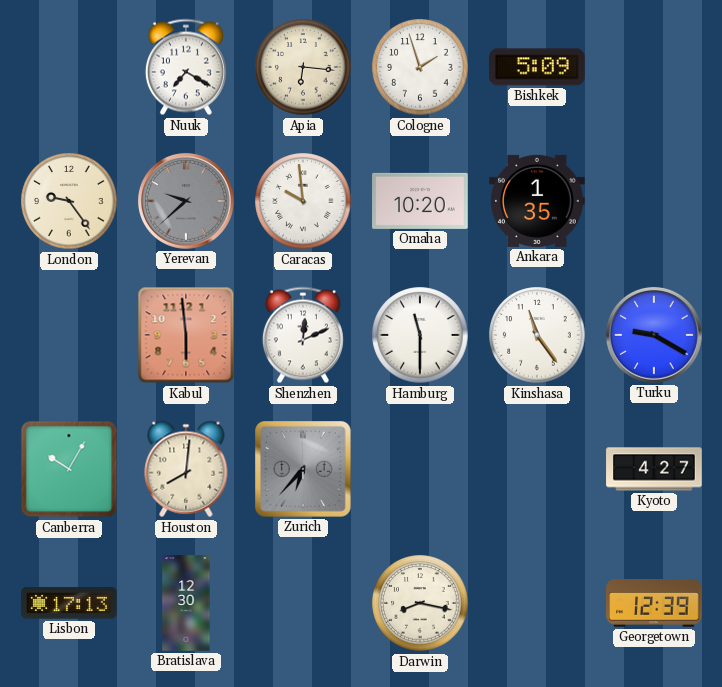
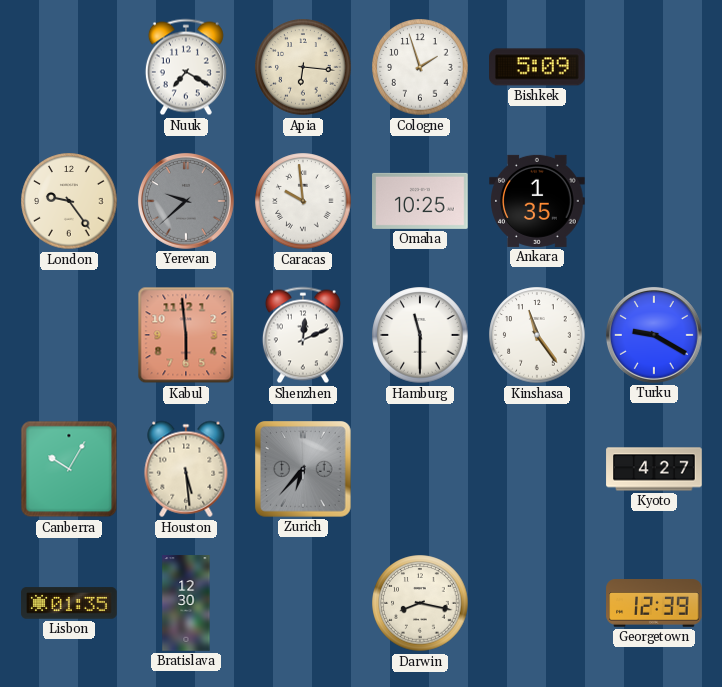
Omaha: 10:20 -> 10:25 (420, 201)
Houston: 8:01 -> 5:29 (186, 469)
Lisbon: 17:13 -> 01:35 (69, 603)
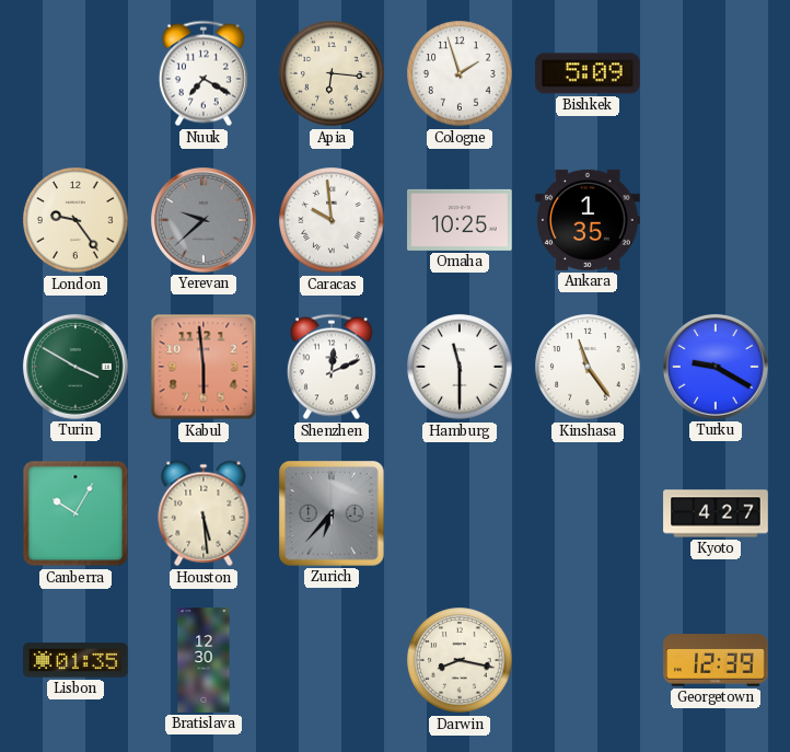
Turin: none -> 3:50 (75, 367)
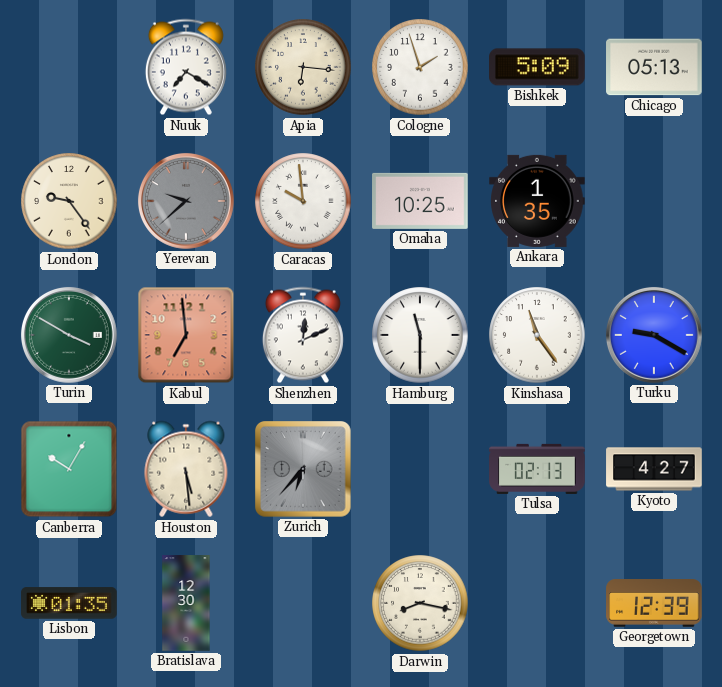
Chicago: none -> 05:13 (654, 67)
Kabul: 5:59 -> 6:59 (186, 335)
Tulsa: none -> 02:13 (537, 469)
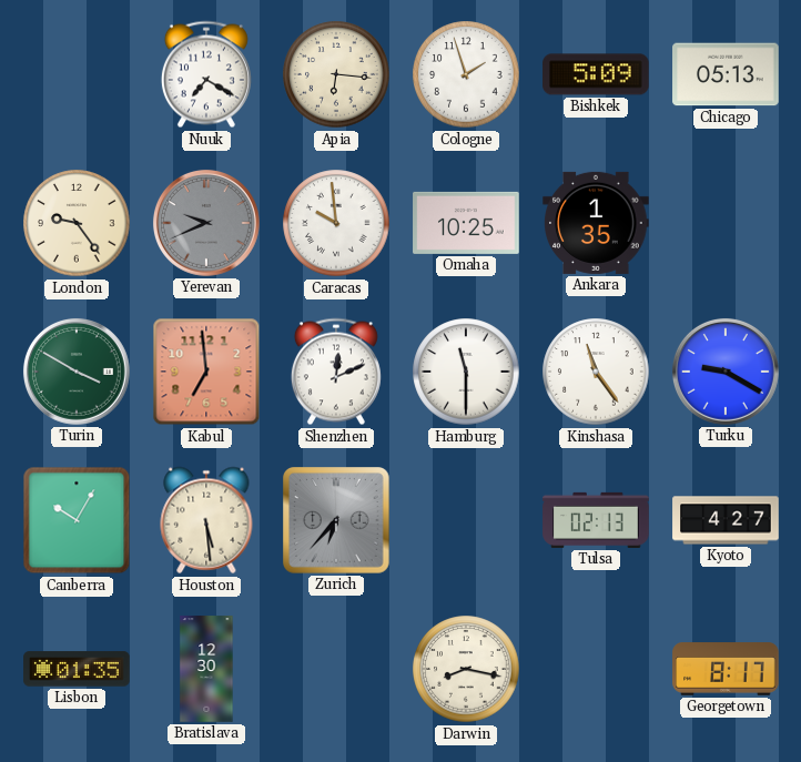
Yerevan: 9:38 -> 9:41 (206, 223)
Georgetown: 12:39 -> 8:17 (726, 669)
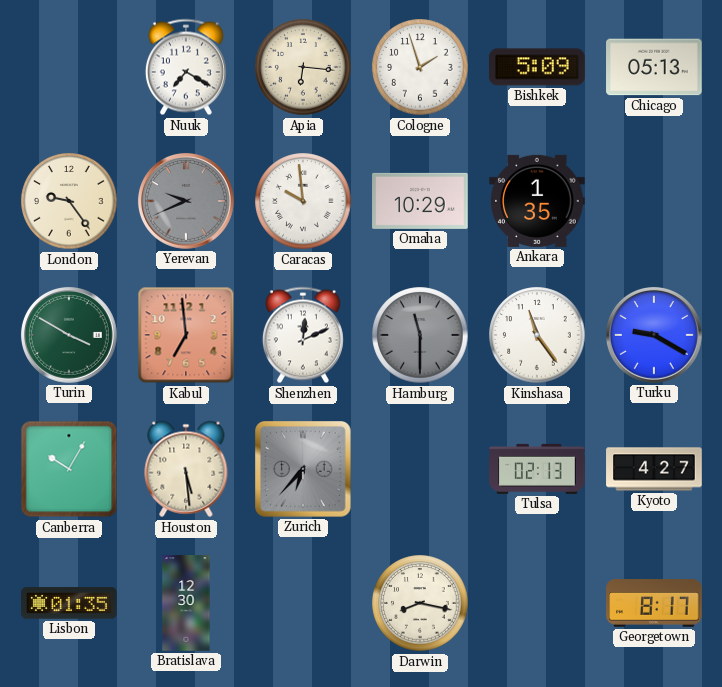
Omaha: 10:25 -> 10:29 (420, 201)
Hamburg dial: white -> grey (420, 335)
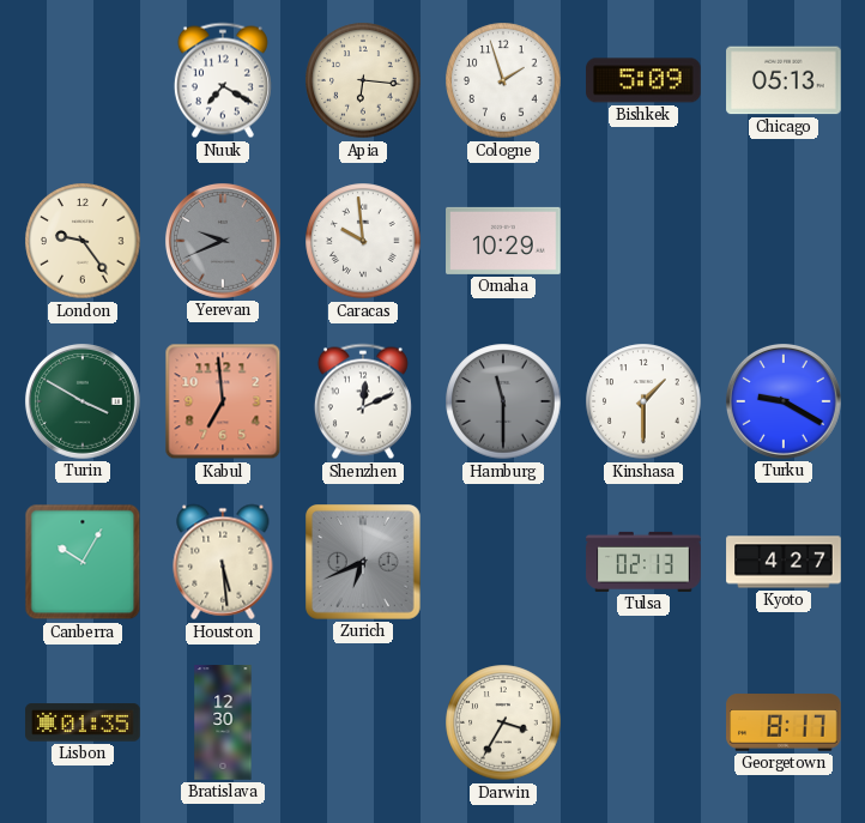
Ankara: 1:35 -> none (537, 201)
Kinshasa: 11:24 -> 1:30 (643, 401)
Zurich: 6:37 -> 6:41 (364, 563)
Darwin: 8:17 -> 3:35 (503, 722)
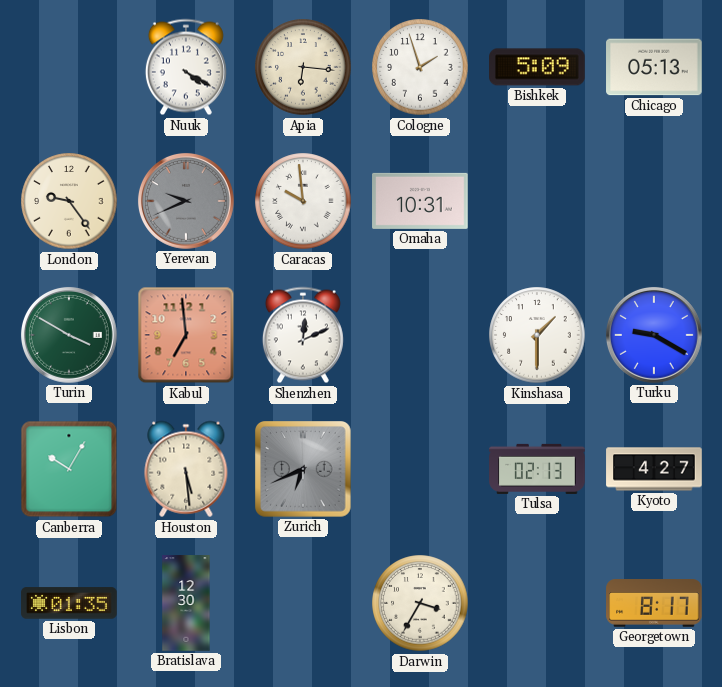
Nuuk: 7:20 -> 4:20 (186, 67)
Omaha: 10:29 -> 10:31 (420, 201)
Hamburg: 11:30 -> none (503, 401)
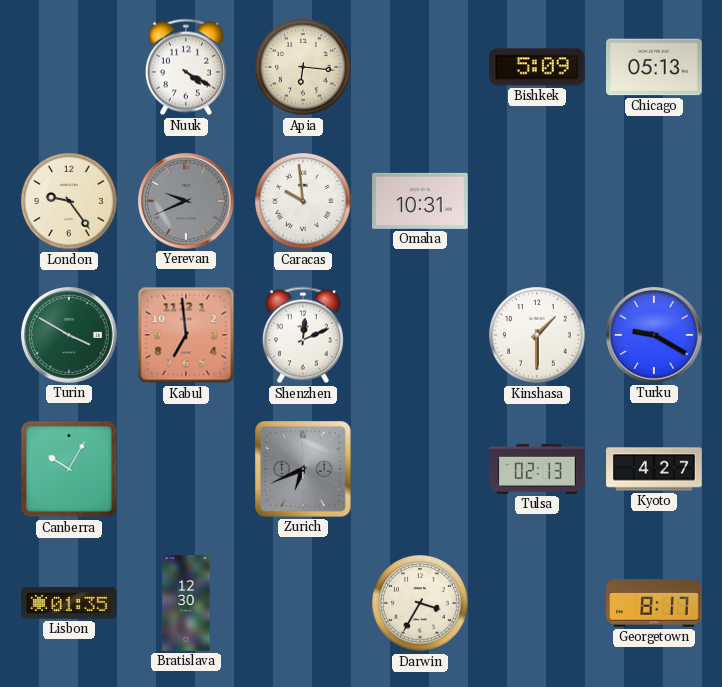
Cologne: 1:57 -> none (420, 67)
Houston: 5:29 -> none (186, 469)
